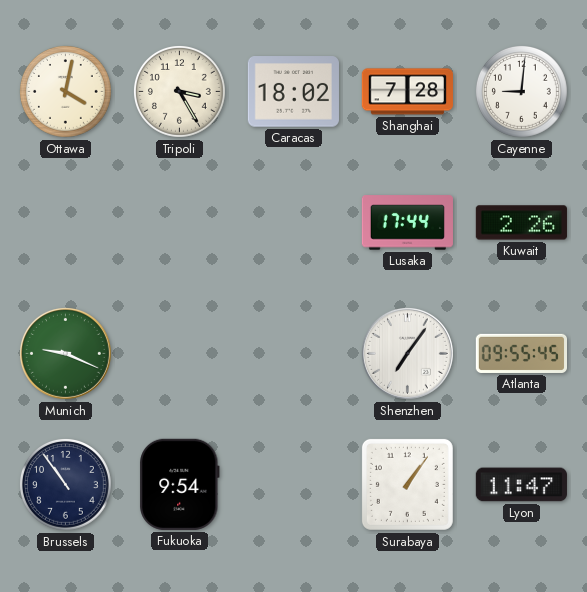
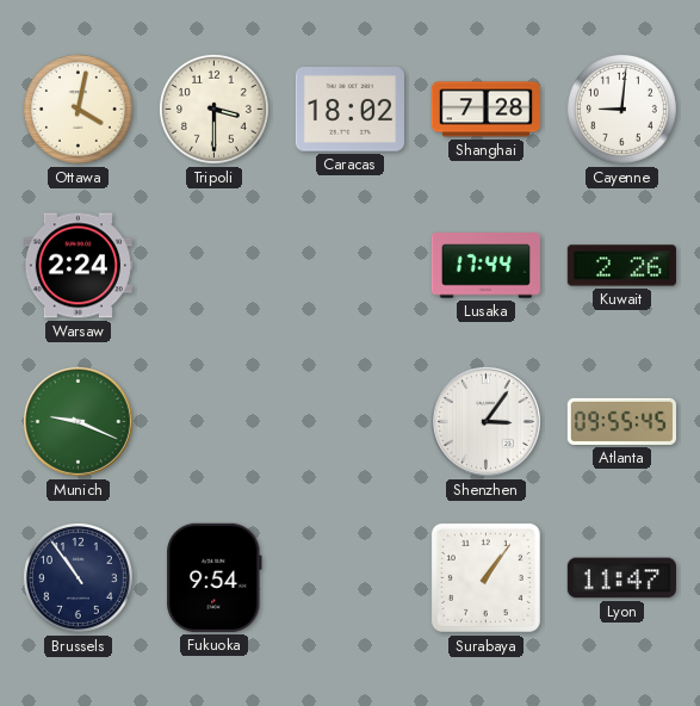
Tripoli: 3:25 -> 3:30 (215, 110)
Warsaw: none -> 2:24 (78, 266)
Shenzhen: 7:06 -> 3:06 (485, 421)
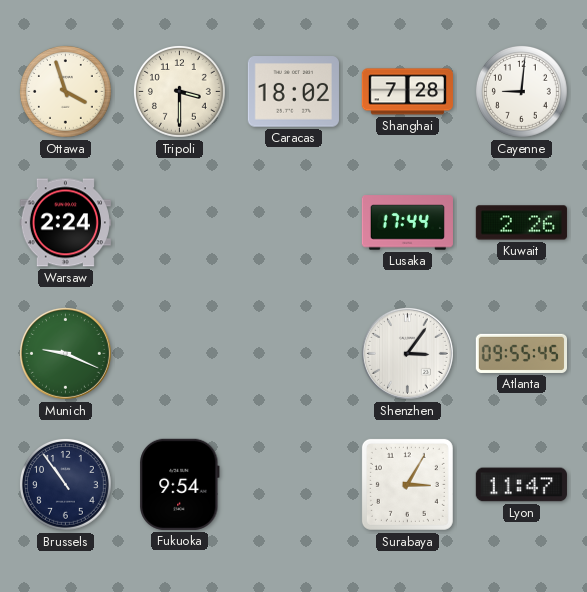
Ottawa: 4:02 -> 3:57 (66, 92)
Surabaya: 1:06 -> 3:05 (407, 484)
